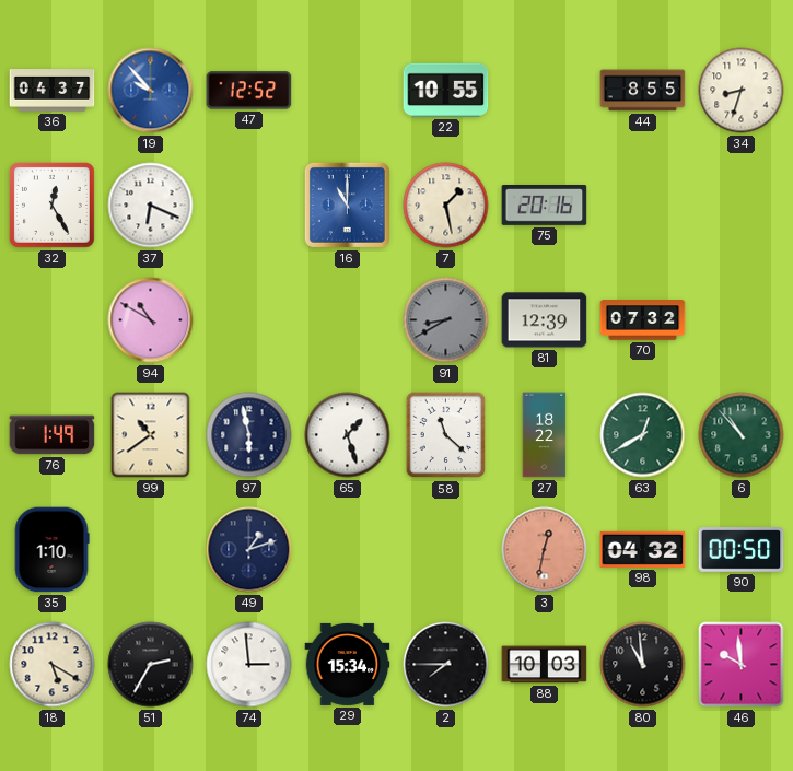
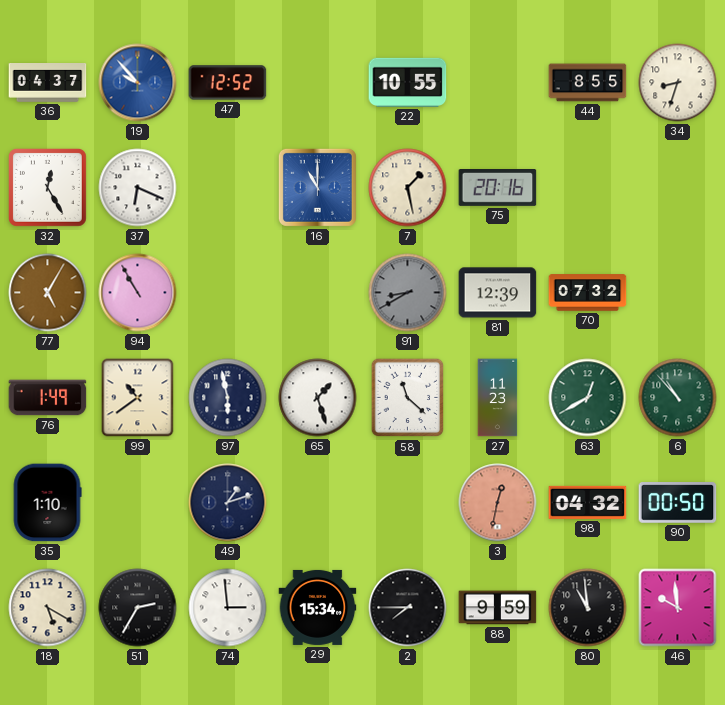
77: none -> 5:05 (48, 293)
94: 10:50 -> 10:55 (138, 293)
27: 18:22 -> 11:23 (498, 398)
88: 10:03 -> 9:59 (498, 608)
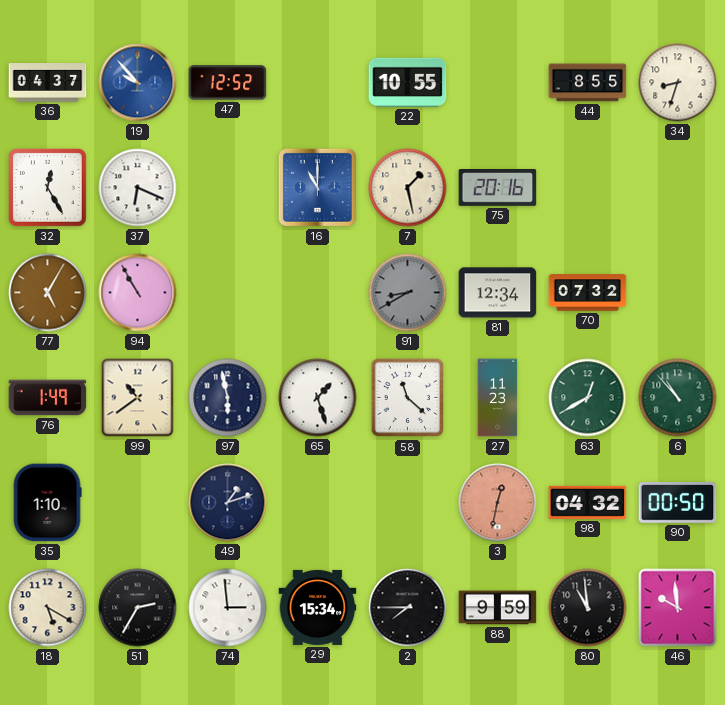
81: 12:39 -> 12:34 (498, 293)
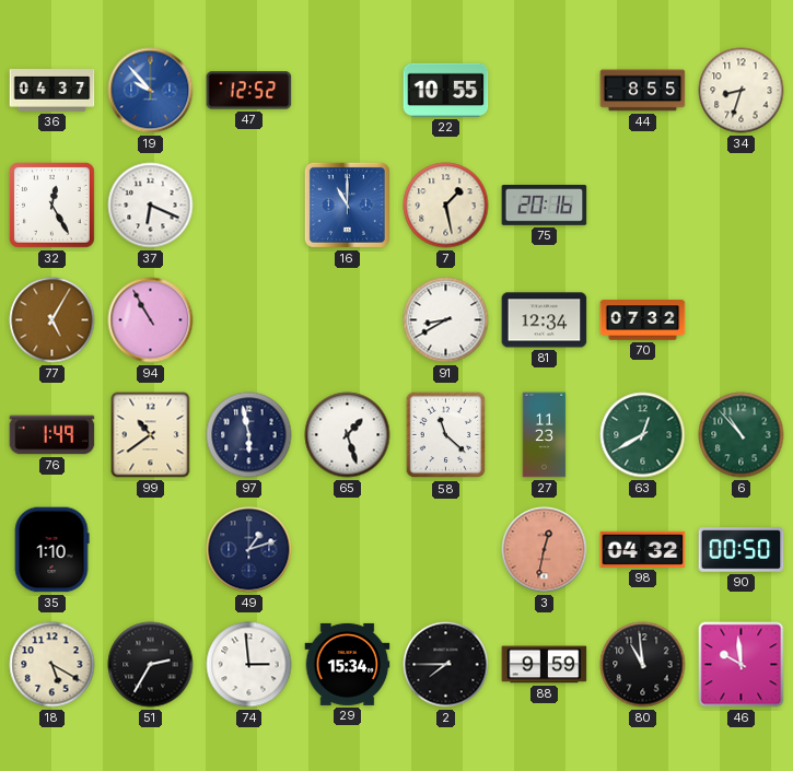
91 dial: grey -> white (446, 320)
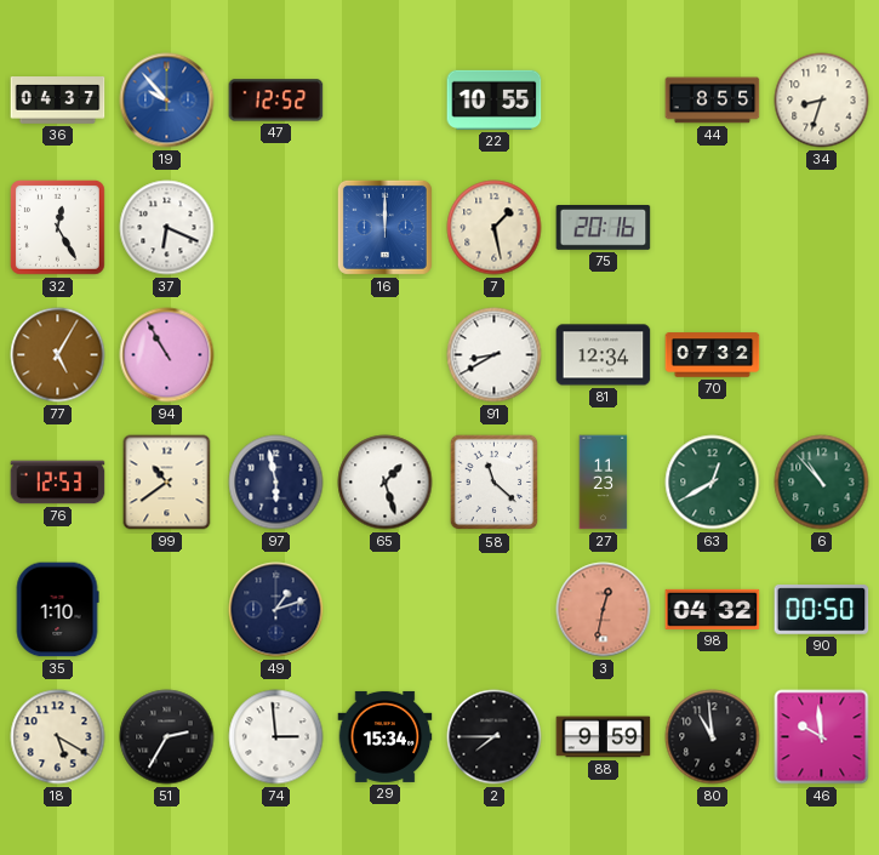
16: 11:00 -> 12:00 (384, 227)
76: 1:49 -> 12:53 (58, 483)
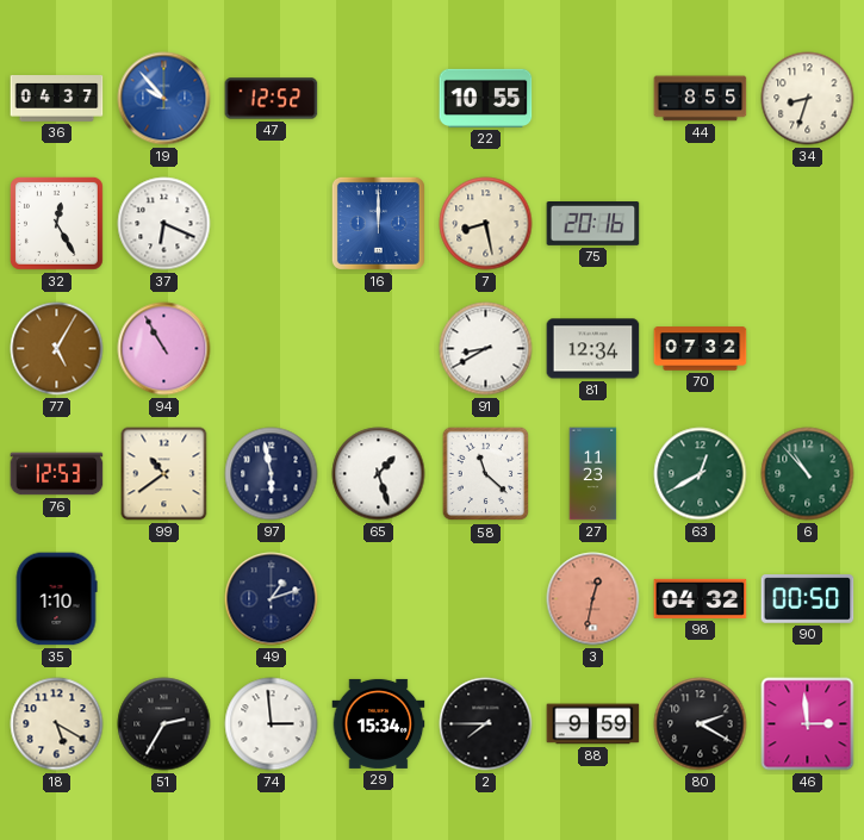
7: 1:28 -> 8:28 (486, 224)
80: 10:59 -> 2:20 (701, 724)
46: 9:59 -> 2:59 (808, 724)
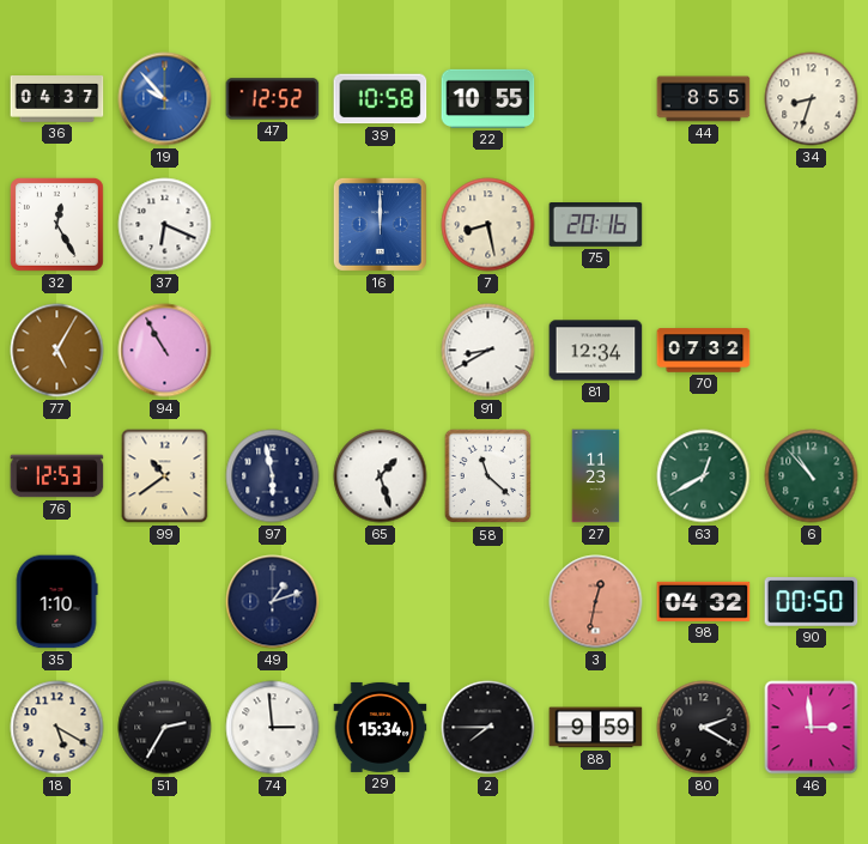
39: none -> 10:58 (381, 99)
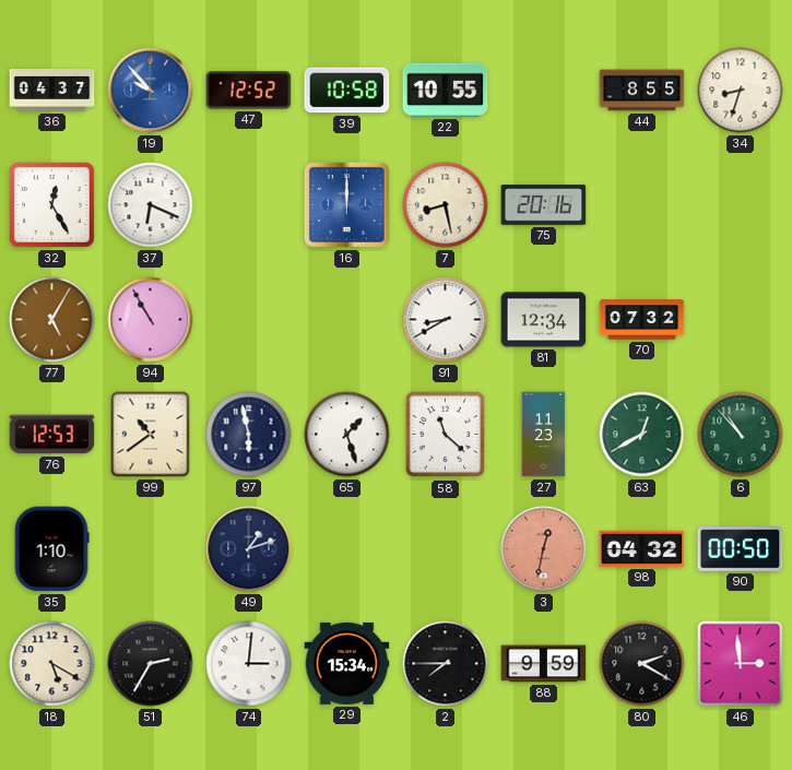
74: 2:59 -> 3:01 (249, 664)
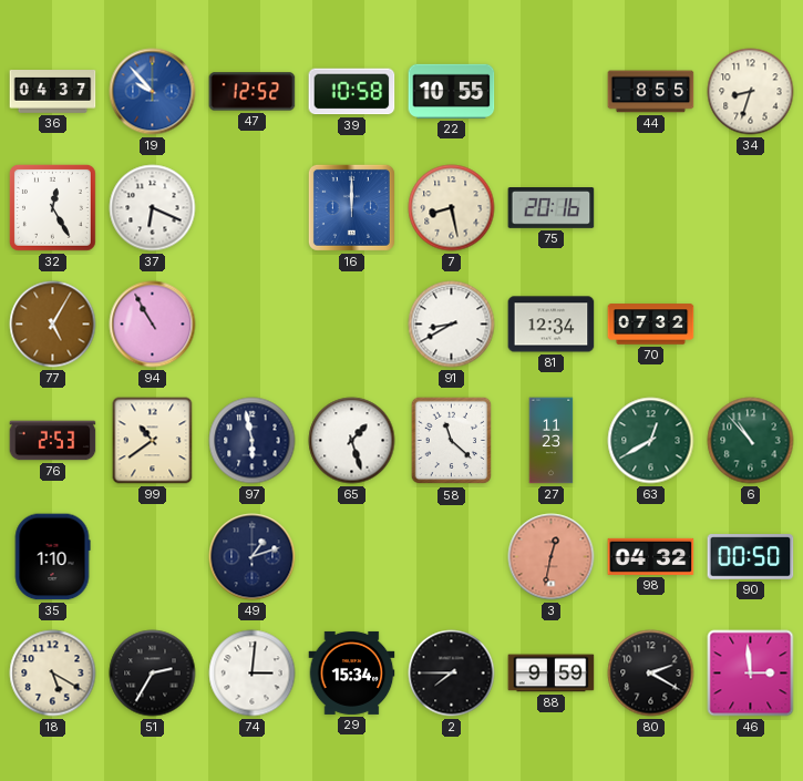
76: 12:53 -> 2:53 (53, 441)
